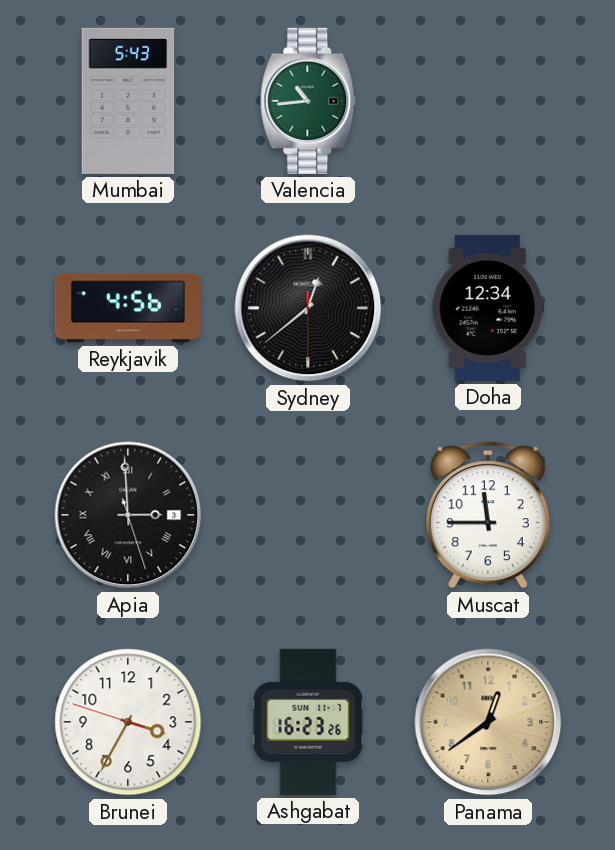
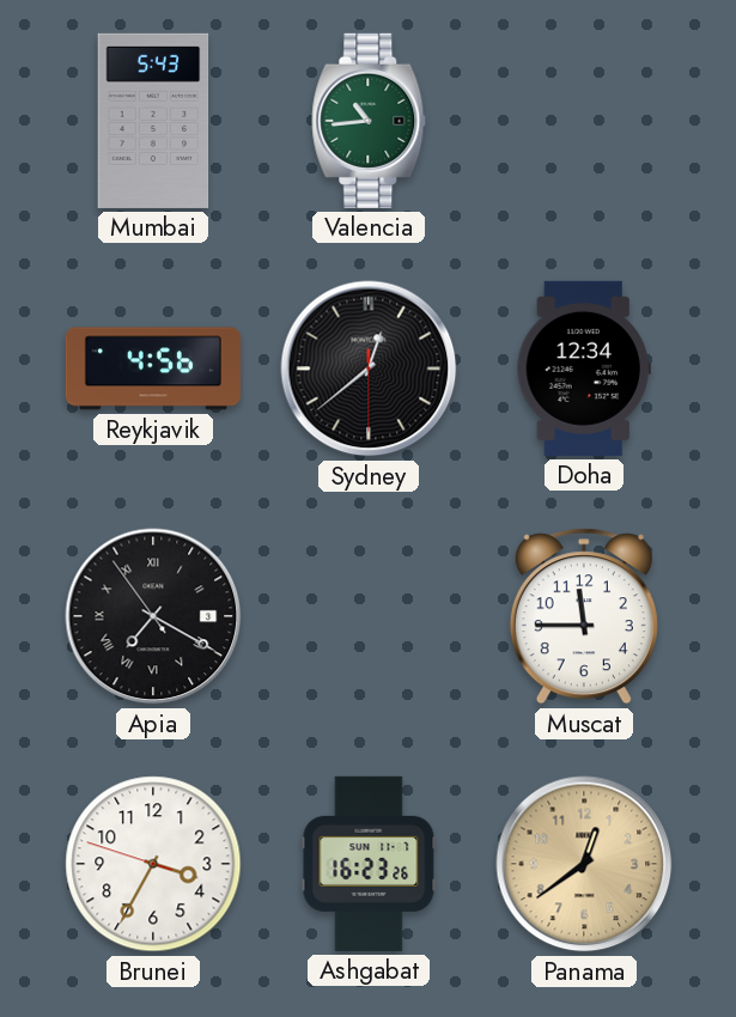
Apia: 2:59 -> 7:19 (153, 616)
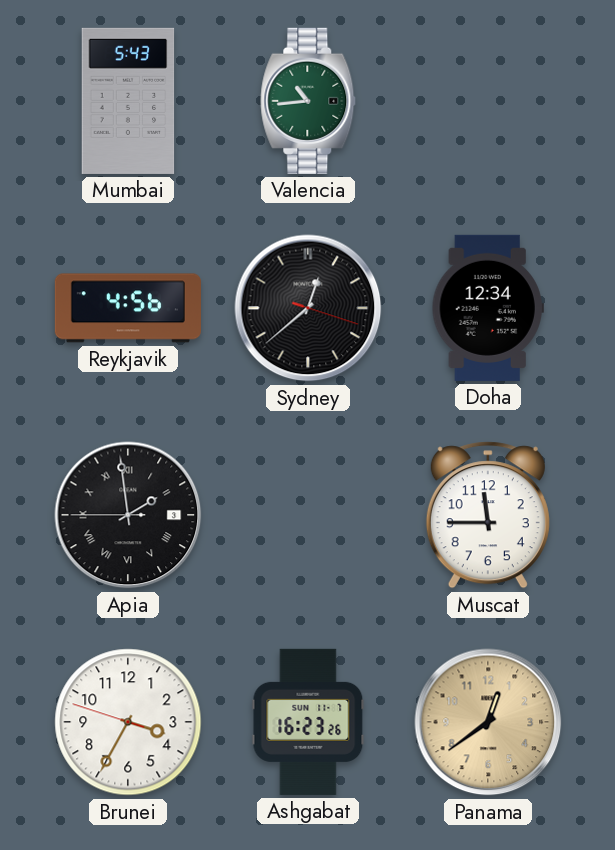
Sydney: 12:38:30 -> 12:38:18 (308, 308)
Apia: 7:19 -> 1:58 (128, 515)
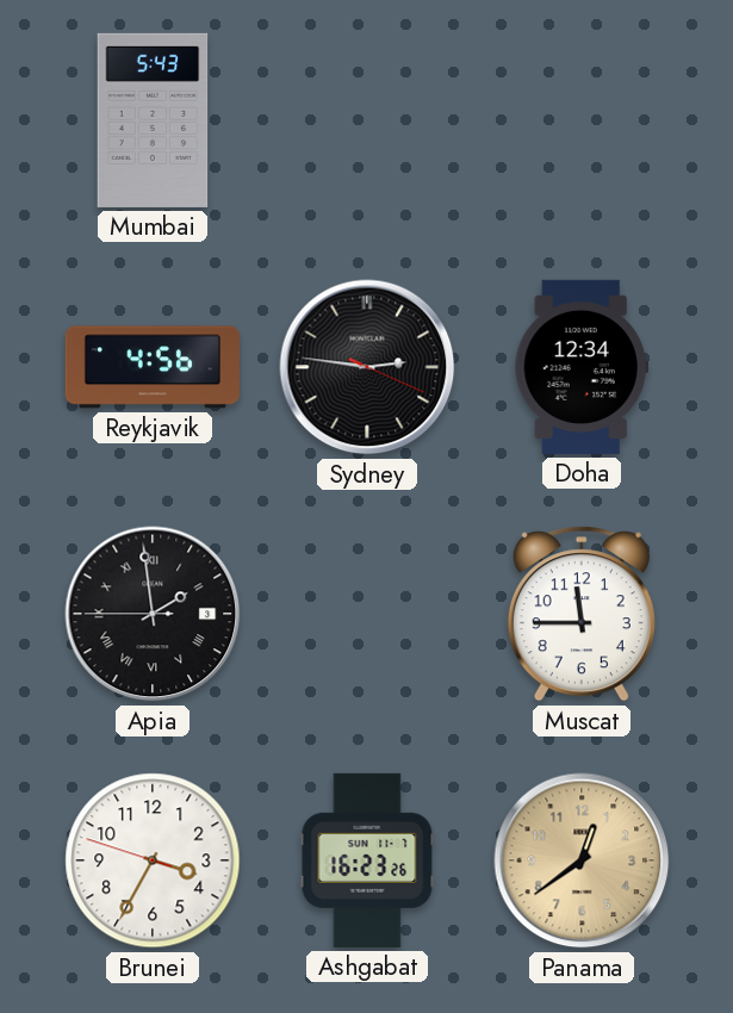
Valencia: 10:44 -> none (308, 101)
Sydney: 12:38 -> 2:46 (367, 367)
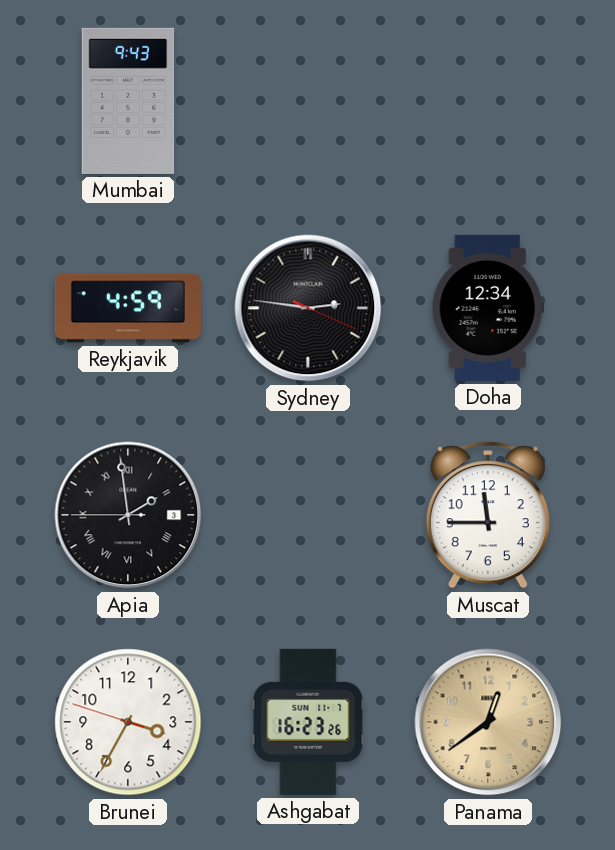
Mumbai: 5:43 -> 9:43 (128, 101)
Reykjavik: 4:56 -> 4:59 (128, 308)
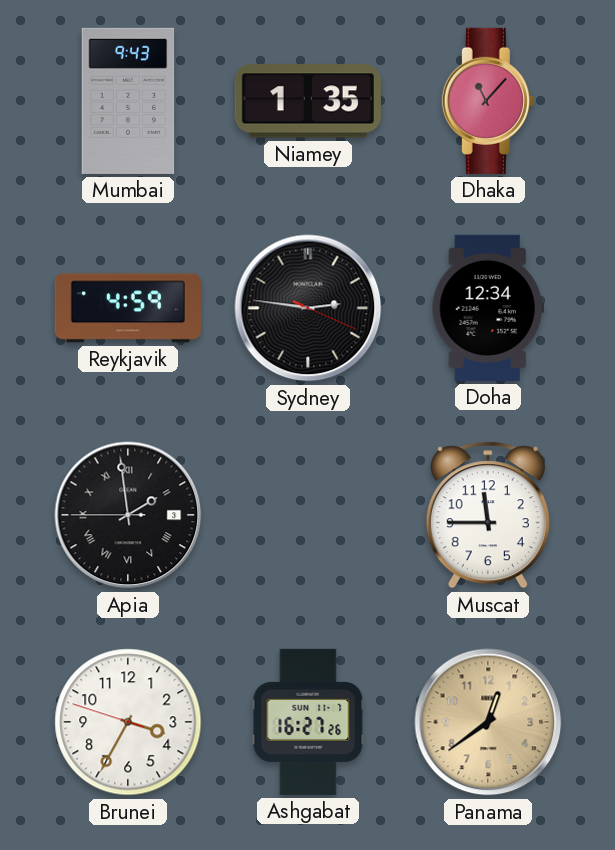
Niamey: none -> 1:35 (308, 101)
Dhaka: none -> 11:07 (488, 101)
Ashgabat: 16:23 -> 16:27 (308, 722)
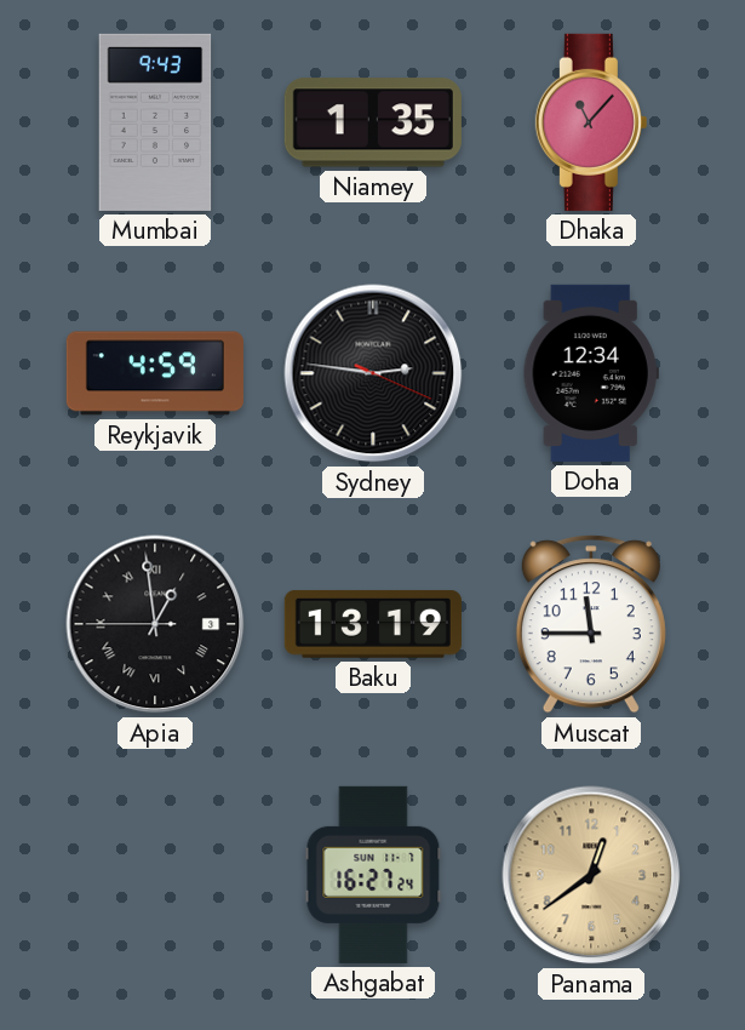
Apia: 1:58 -> 12:58 (155, 624)
Baku: none -> 13:19 (373, 625)
Brunei: 3:34 -> none (128, 722)
Ashgabat: 16:27:26 -> 16:27:24 (373, 875)
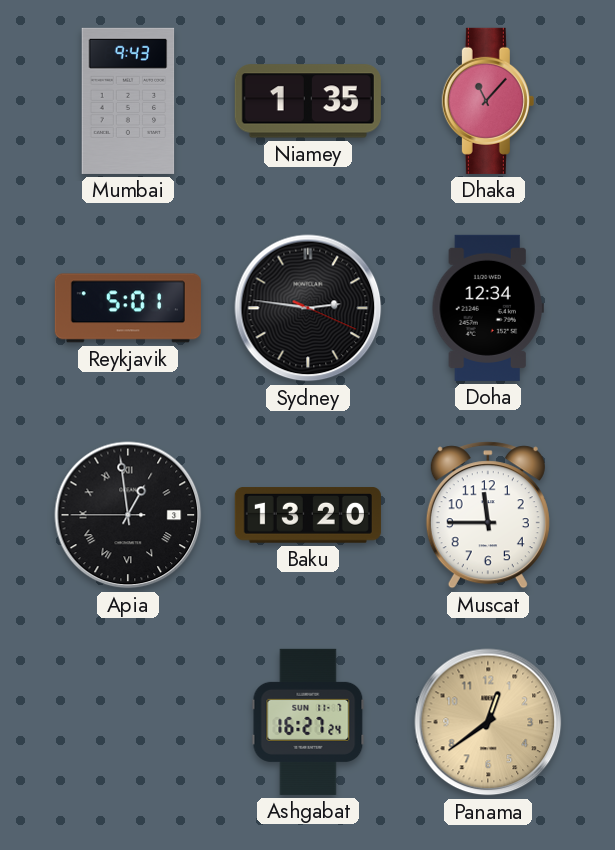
Reykjavik: 4:59 -> 5:01 (128, 308)
Baku: 13:19 -> 13:20 (308, 516)
